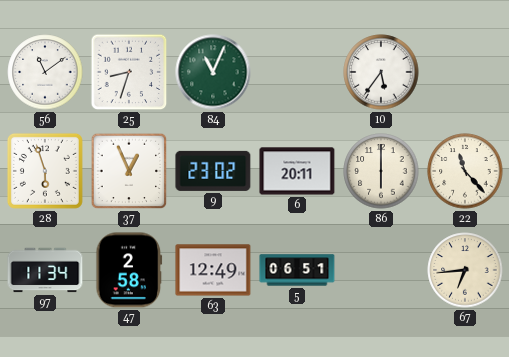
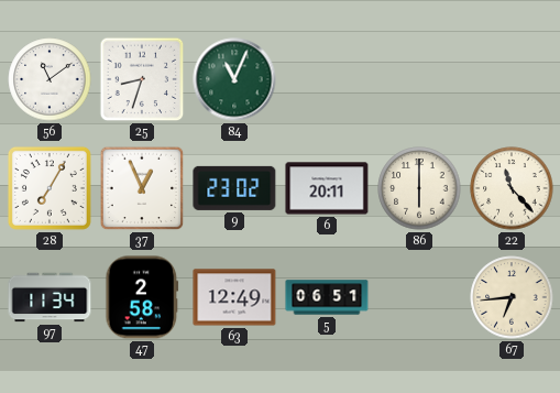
10: 5:36 -> none (381, 72)
28: 5:57 -> 7:05 (50, 188)
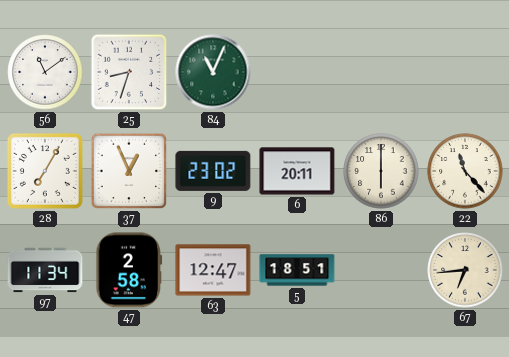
63: 12:49 -> 12:47 (213, 270)
5: 06:51 -> 18:51 (297, 270)
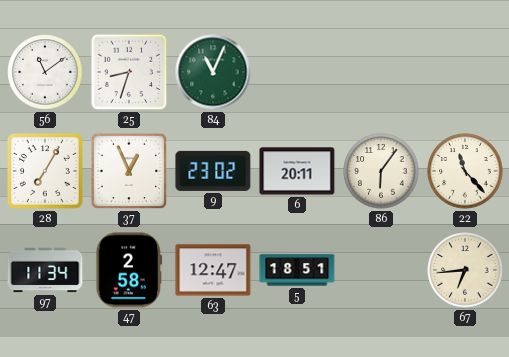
86: 6:00 -> 6:06 (381, 171)
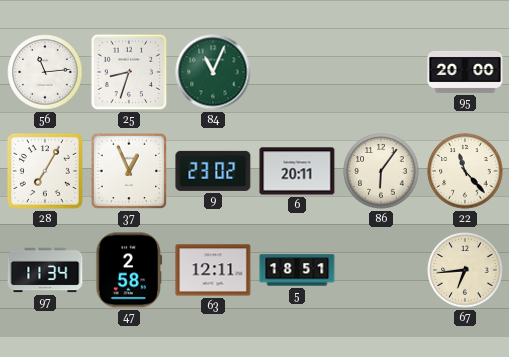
56: 11:09 -> 11:14 (45, 72)
95: none -> 20:00 (465, 72)
63: 12:47 -> 12:11 (213, 270)
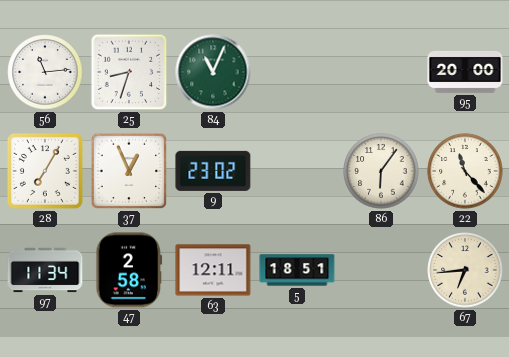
6: 20:11 -> none (297, 171)
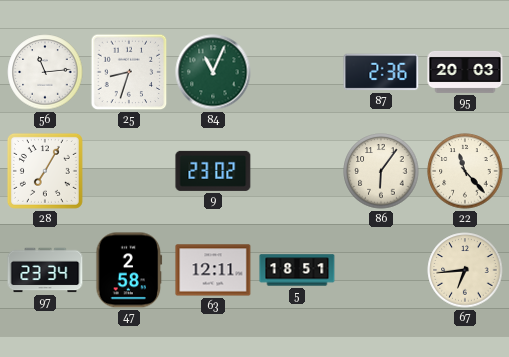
87: none -> 2:36 (381, 72)
95: 20:00 -> 20:03 (465, 72)
37: 12:56 -> none (129, 171)
97: 11:34 -> 23:34 (45, 270)
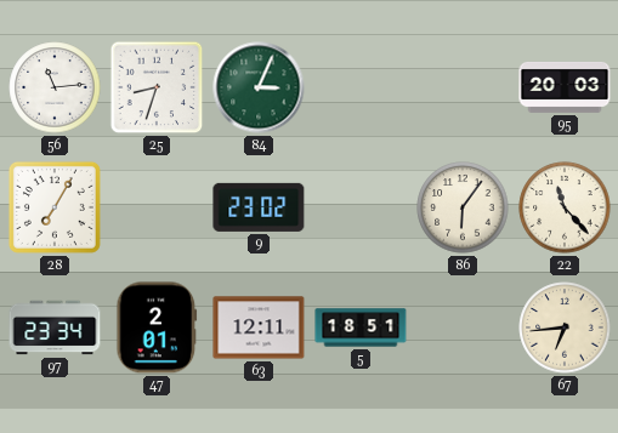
84: 11:04 -> 3:04 (259, 87)
87: 2:36 -> none (381, 72)
47: 2:58 -> 2:01 (157, 327)
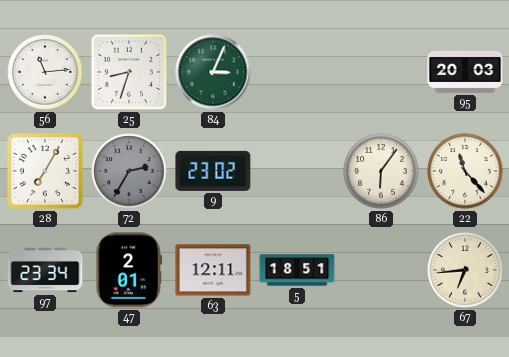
72: none -> 2:35 (129, 171)
